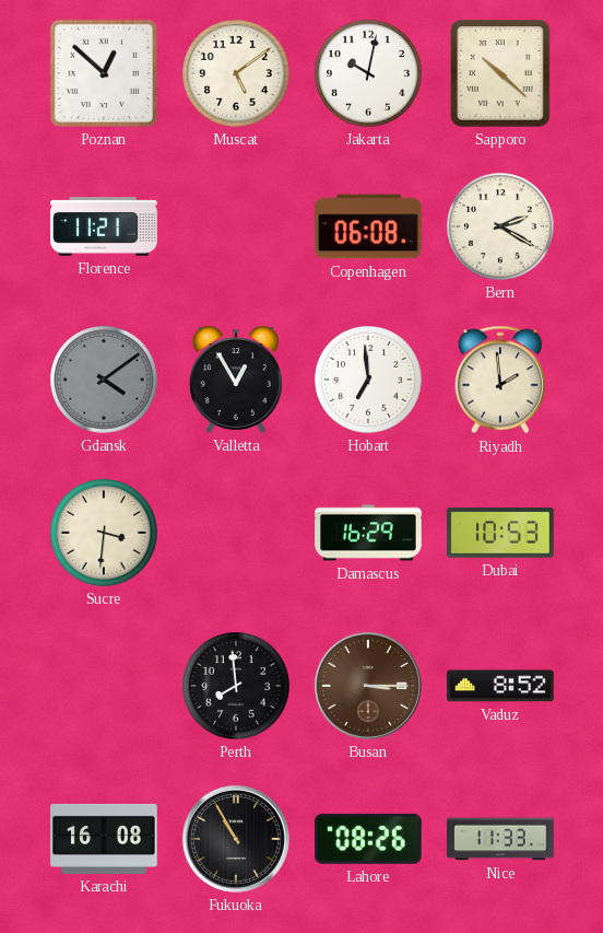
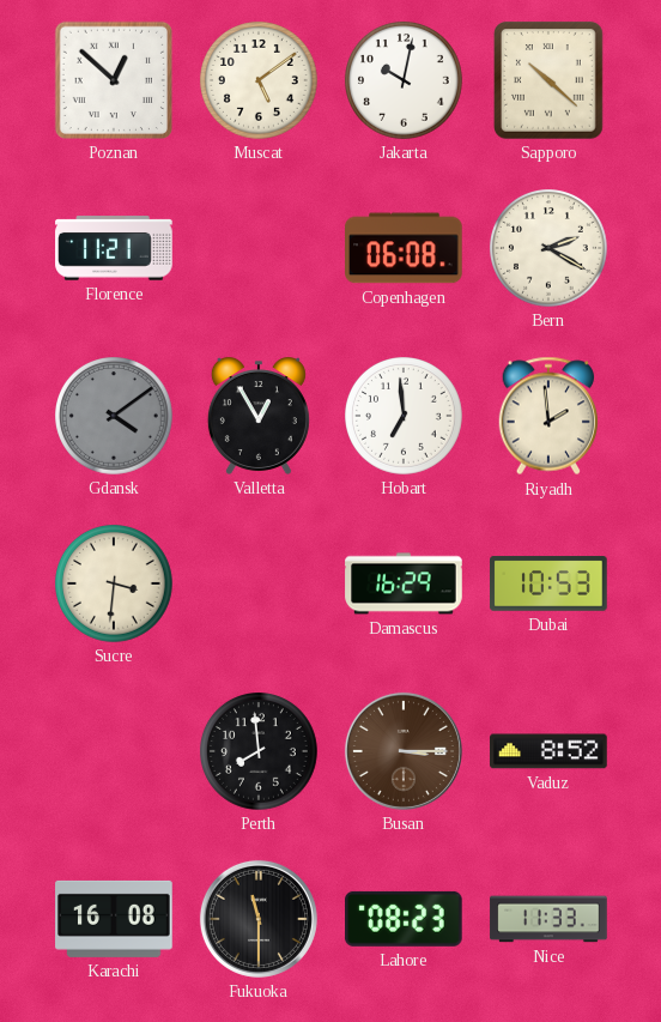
Fukuoka: 10:55 -> 11:30 (259, 919)
Lahore: 08:26 -> 08:23 (405, 919)
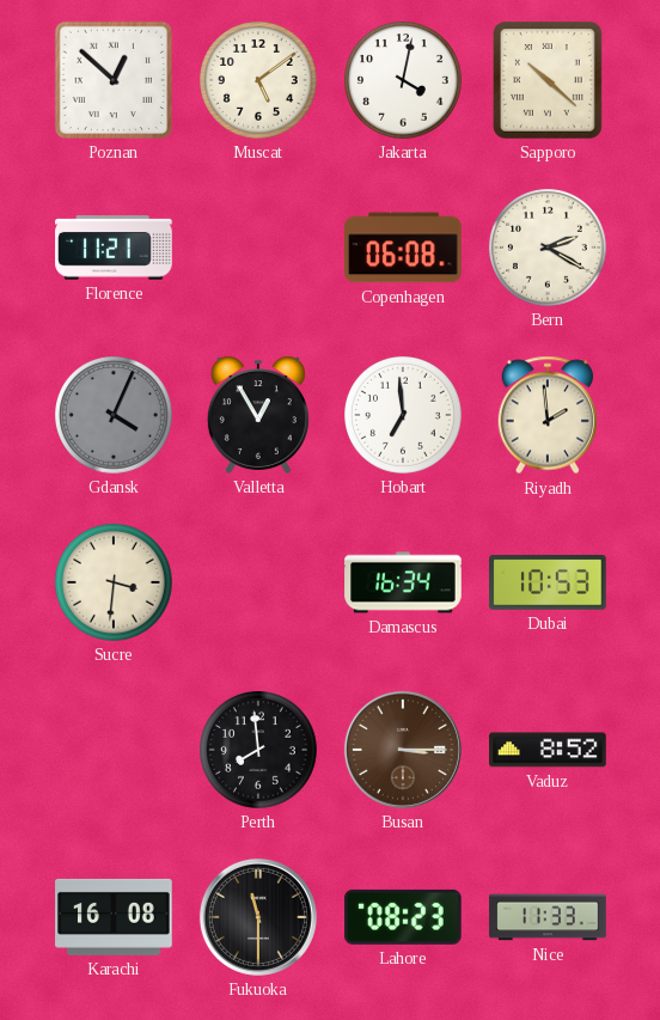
Jakarta: 10:02 -> 4:02 (404, 81)
Gdansk: 4:09 -> 4:04 (115, 416)
Damascus: 16:29 -> 16:34 (403, 582)
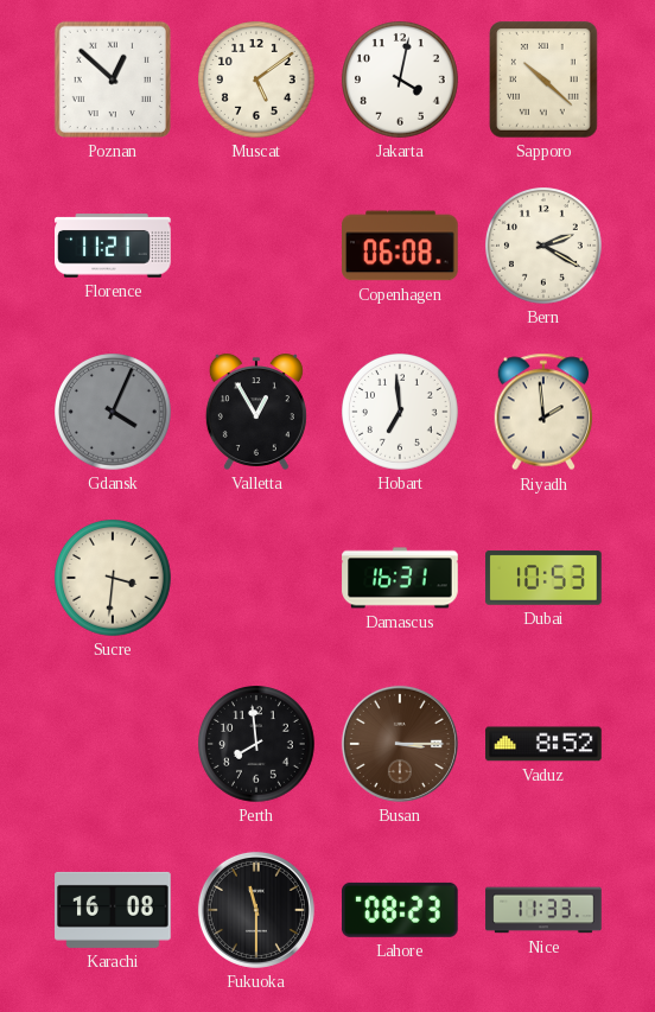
Damascus: 16:34 -> 16:31 (400, 578)
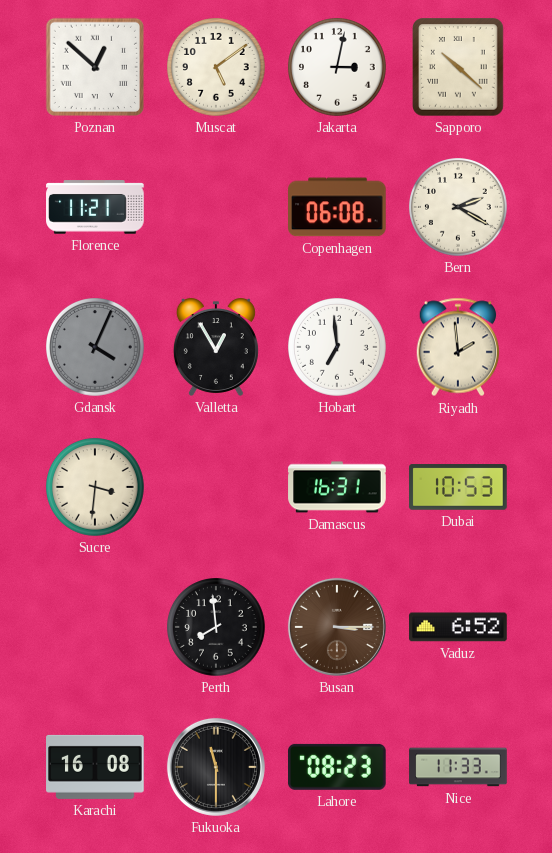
Jakarta: 4:02 -> 3:02 (338, 68)
Vaduz: 8:52 -> 6:52 (458, 627)
